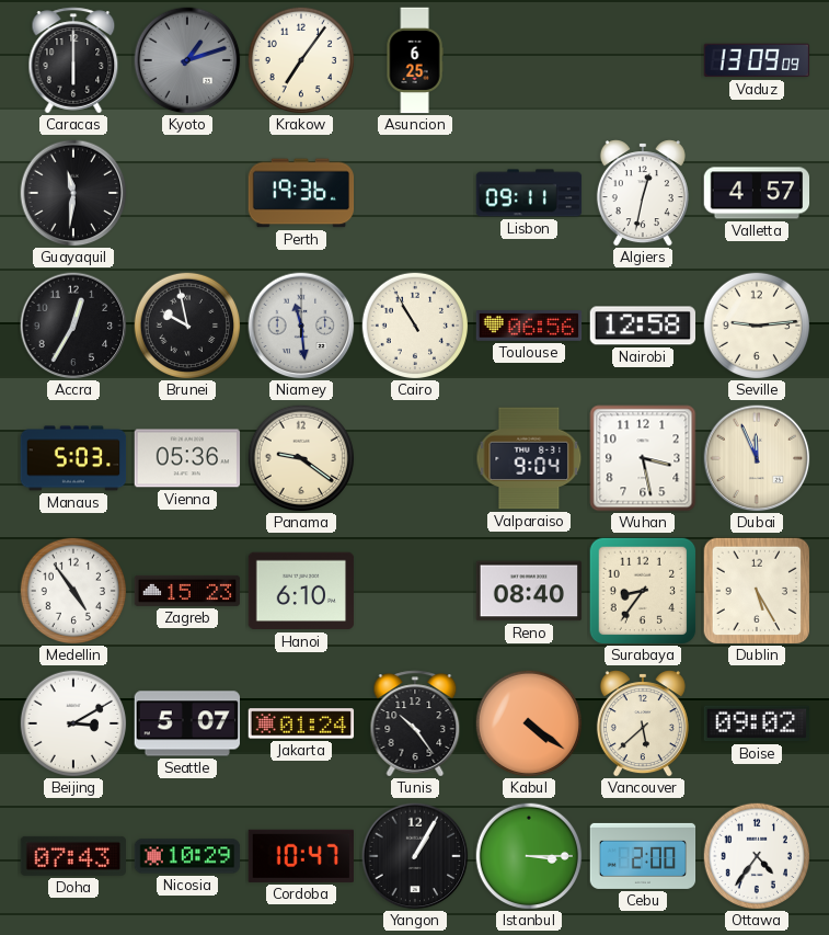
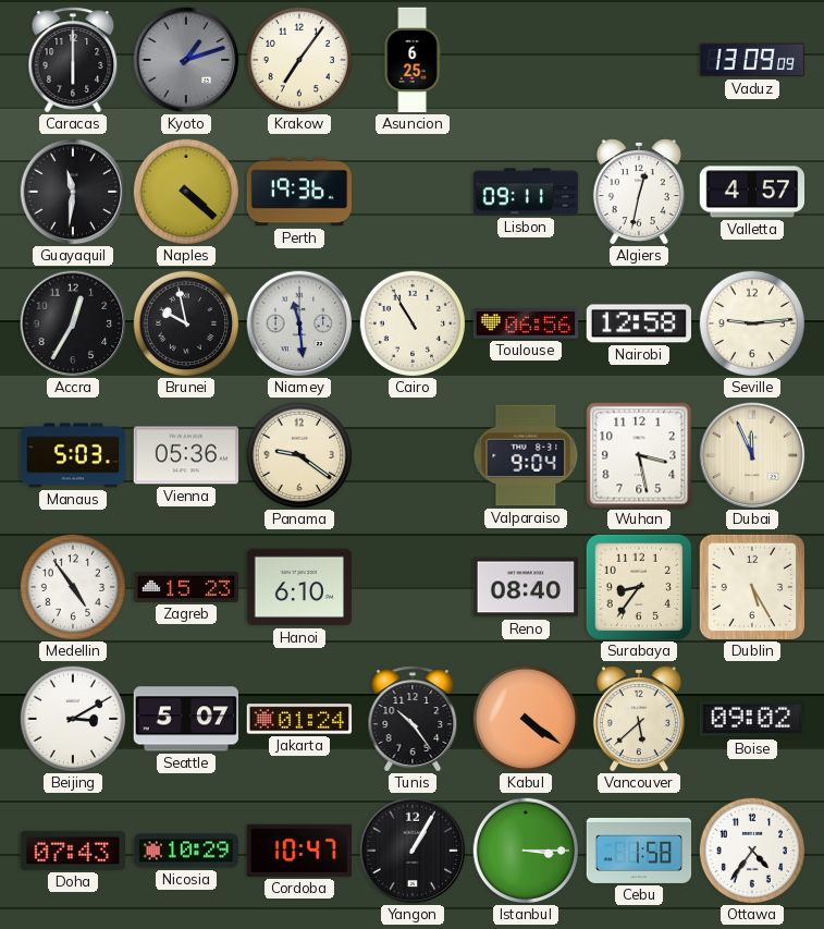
Naples: none -> 4:22 (186, 192)
Cebu: 2:00 -> 1:58 (639, 851)
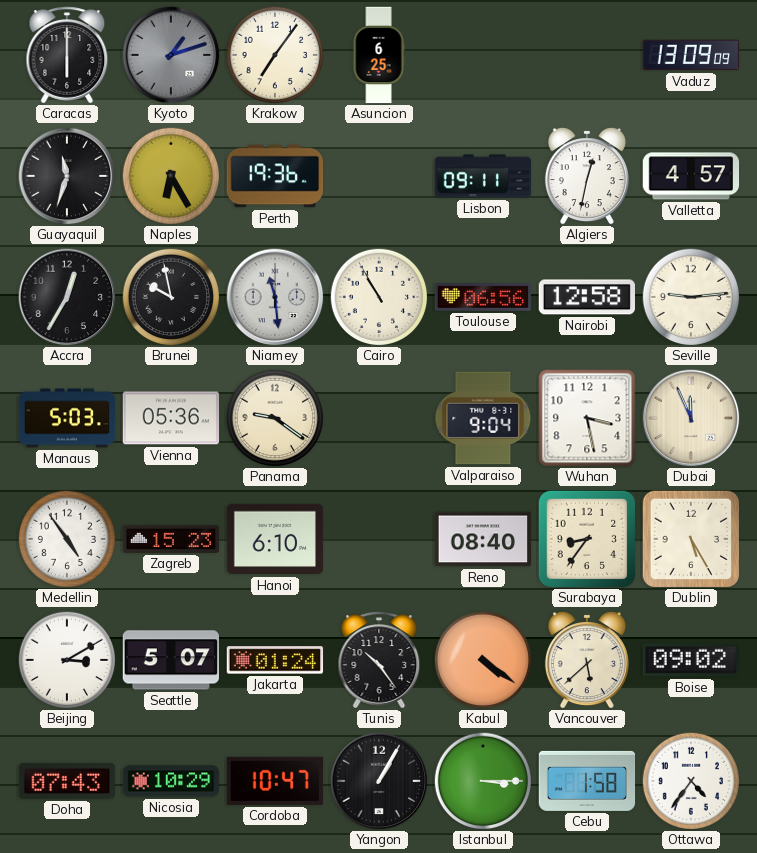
Guayaquil: 11:31 -> 11:33 (67, 176)
Naples: 4:22 -> 6:25 (171, 176)
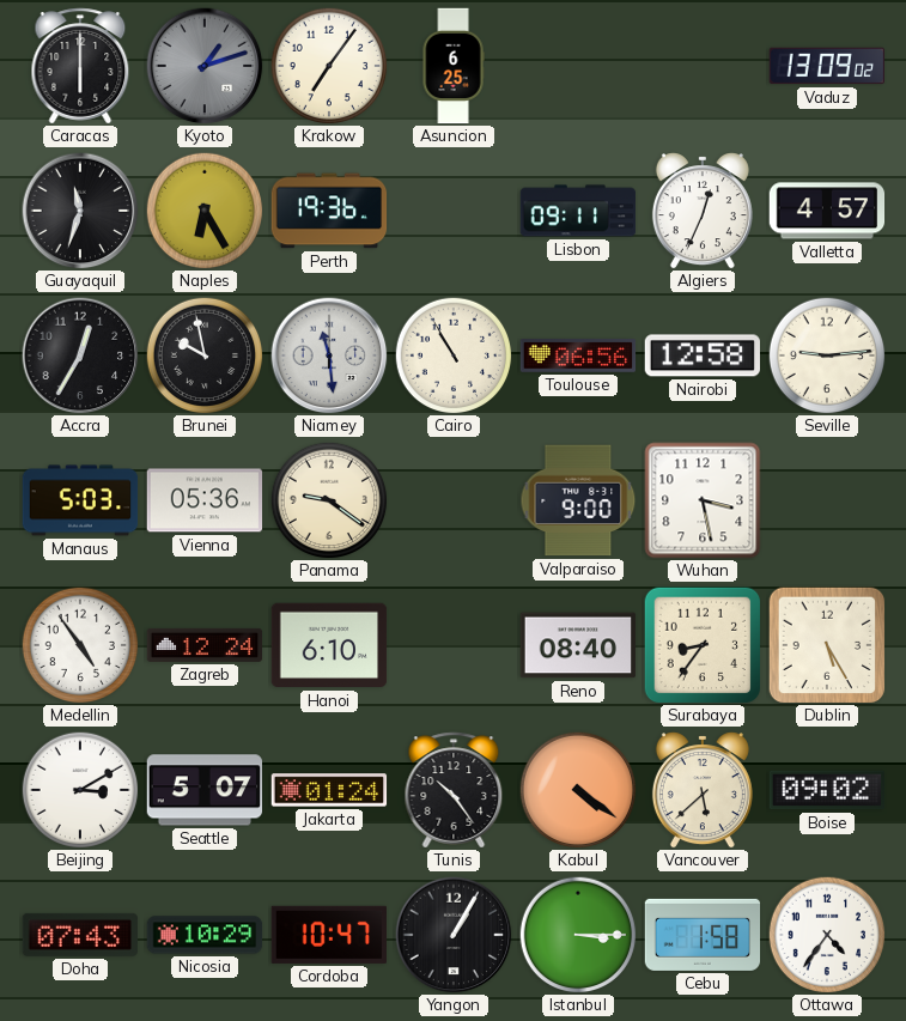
Vaduz: 13:09:09 -> 13:09:02 (827, 66)
Algiers: 12:32 -> 12:34 (703, 211)
Valparaiso: 9:04 -> 9:00 (578, 500)
Dubai: 11:56 -> none (691, 418)
Zagreb: 15:23 -> 12:24 (205, 645)
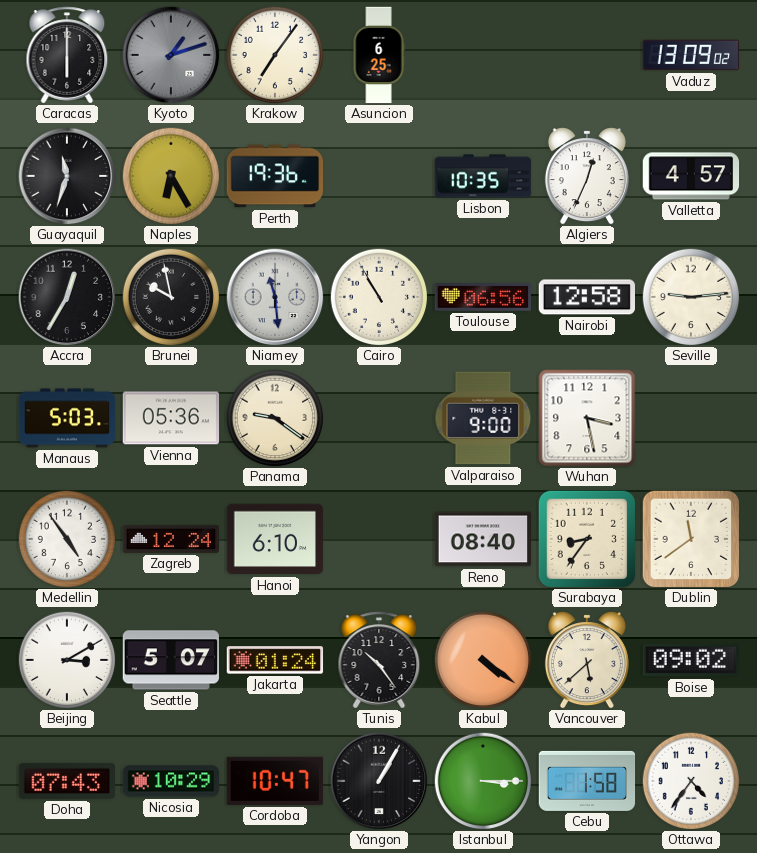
Lisbon: 09:11 -> 10:35 (483, 176)
Dublin: 5:25 -> 11:39 (691, 539)
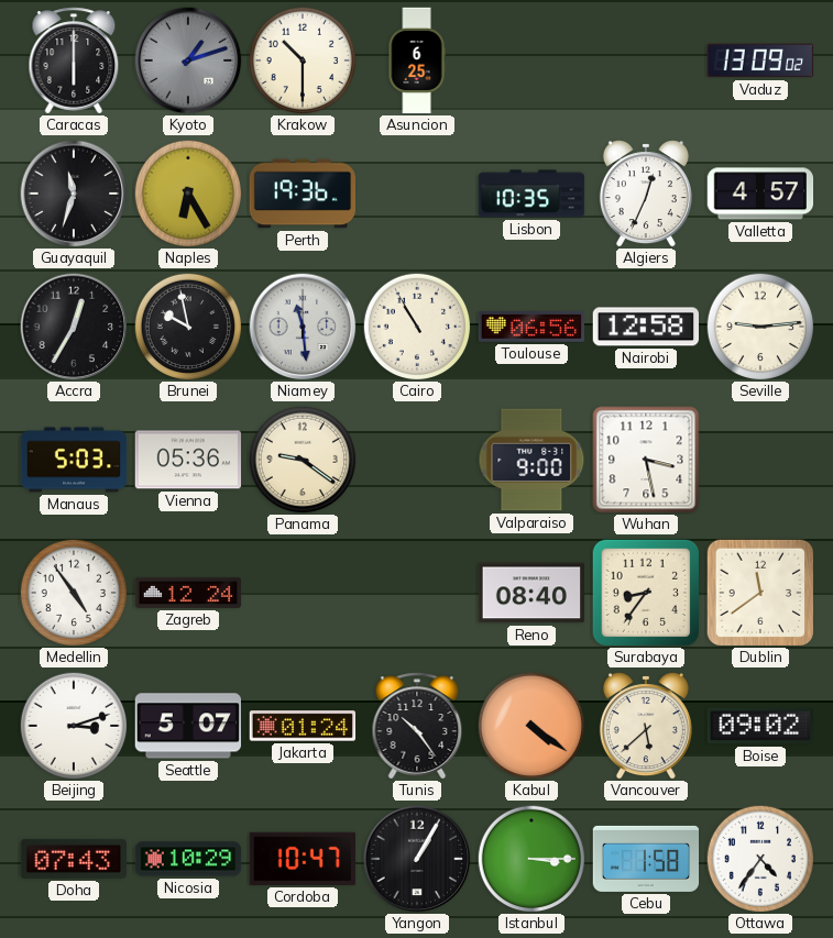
Krakow: 7:06 -> 10:30 (303, 60)
Hanoi: 6:10 -> none (275, 539)
Beijing: 3:10 -> 3:12 (74, 726)
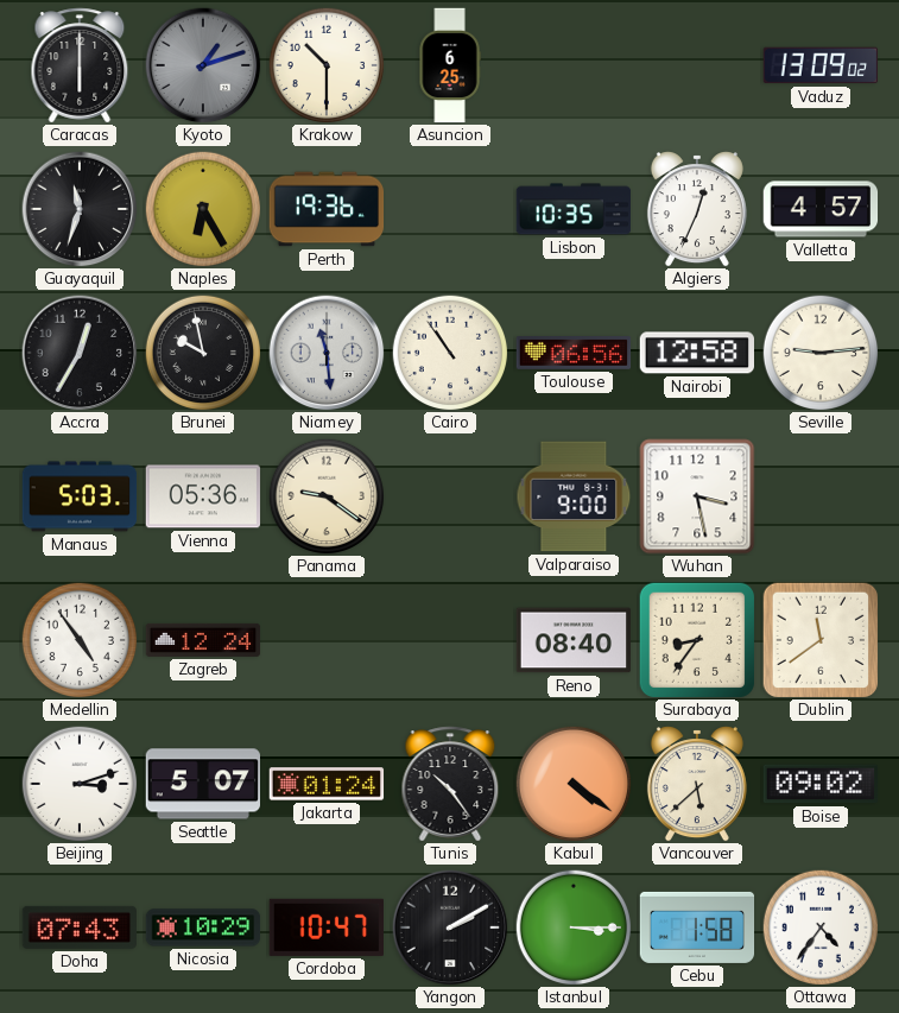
Cairo: 10:55 -> 10:54 (450, 353)
Yangon: 1:05 -> 2:10 (450, 927)
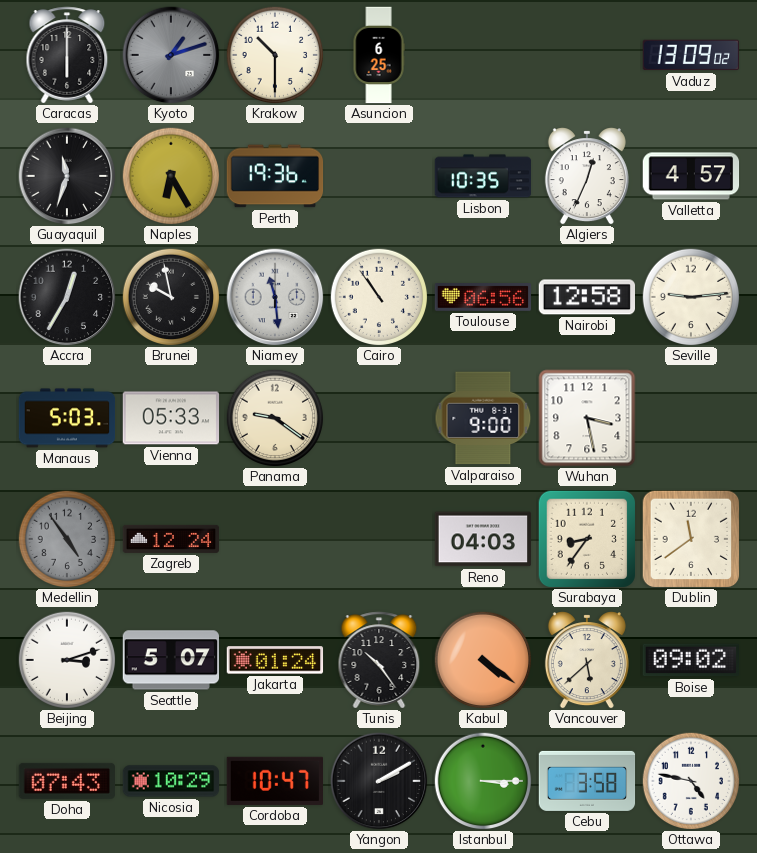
Vienna: 05:36 -> 05:33 (171, 418)
Medellin dial: white -> grey (67, 539)
Reno: 08:40 -> 04:03 (483, 539)
Cebu: 1:58 -> 3:58 (587, 781)
Ottawa: 4:36 -> 4:47 (691, 781)
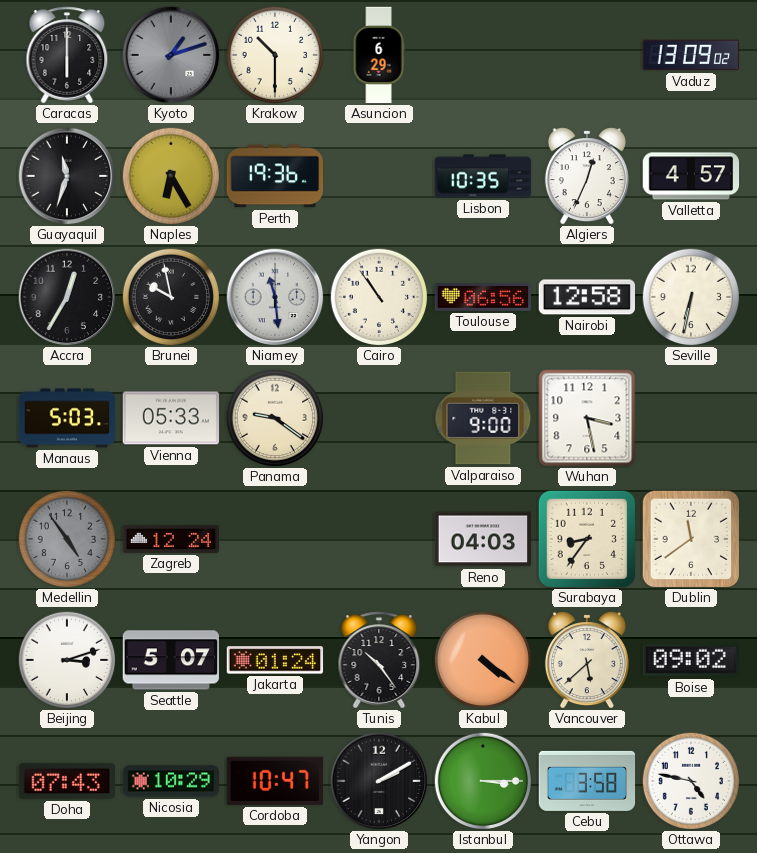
Asuncion: 6:25 -> 6:29 (379, 55)
Seville: 9:14 -> 6:32 (691, 297)
